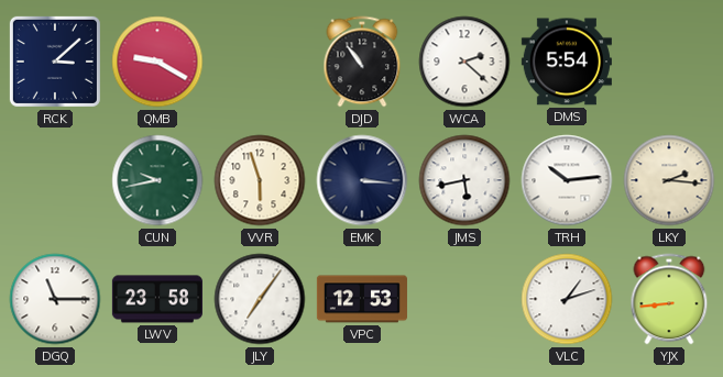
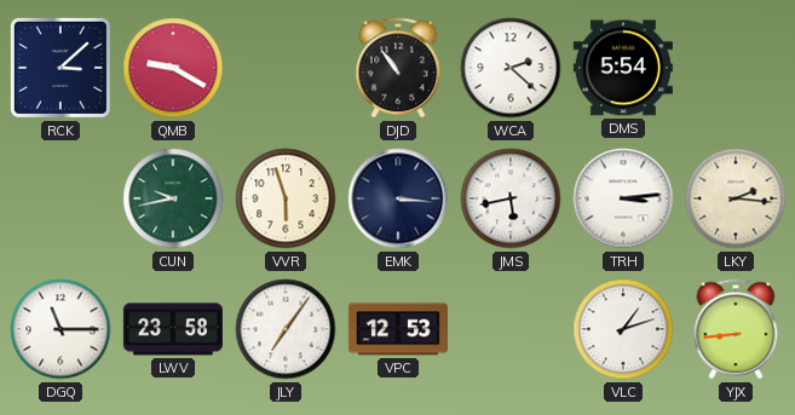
TRH: 10:14 -> 3:14 (623, 198)
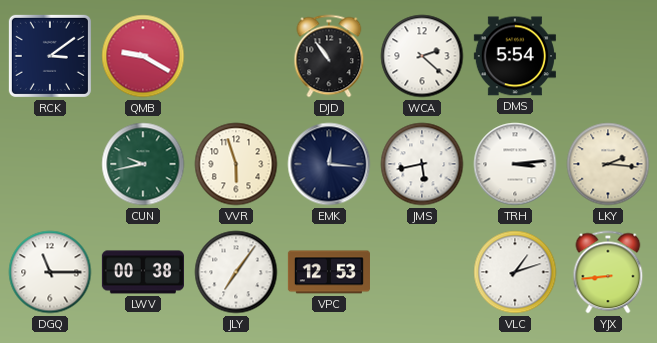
RCK: 3:08 -> 3:09 (50, 56)
EMK: 3:16 -> 12:16 (329, 164)
LWV: 23:58 -> 00:38 (143, 272)
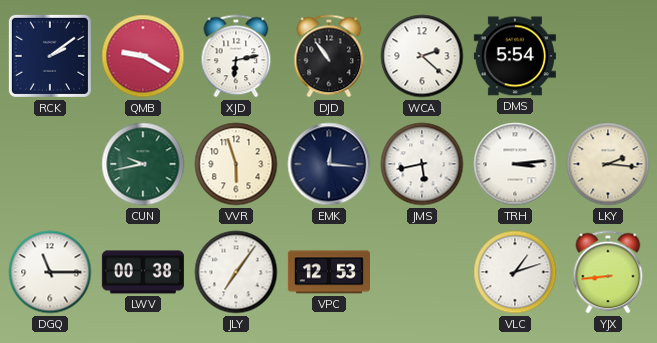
RCK: 3:09 -> 2:09 (50, 56)
XJD: none -> 6:13 (236, 56)
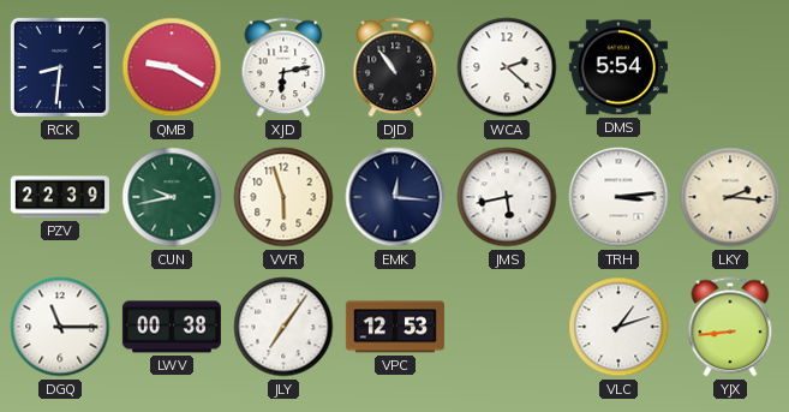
RCK: 2:09 -> 8:31 (60, 67)
PZV: none -> 22:39 (60, 197)
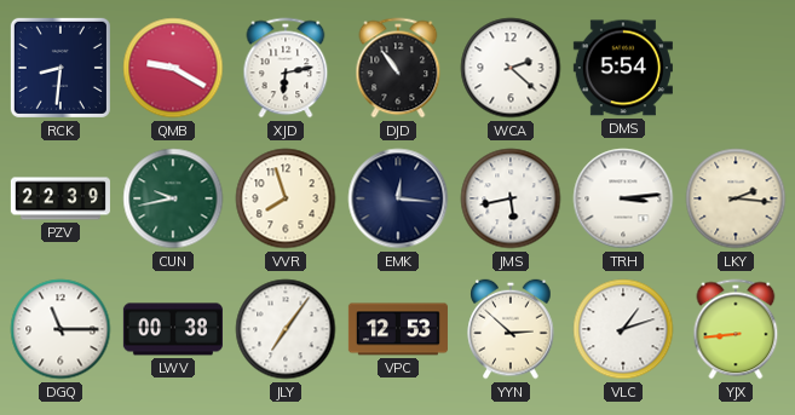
VVR: 5:57 -> 7:57 (286, 198)
YYN: none -> 2:52 (511, 329)
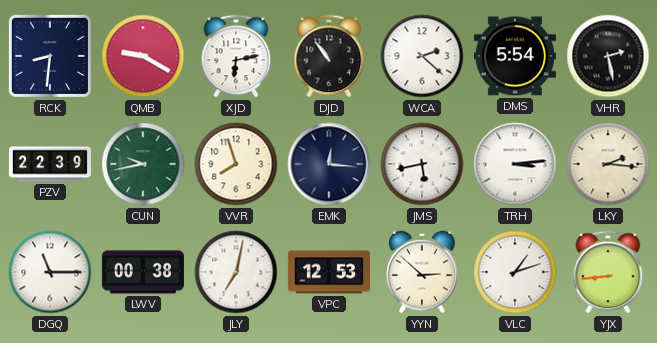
VHR: none -> 2:28 (608, 56)
JLY: 7:06 -> 7:02 (236, 272)
